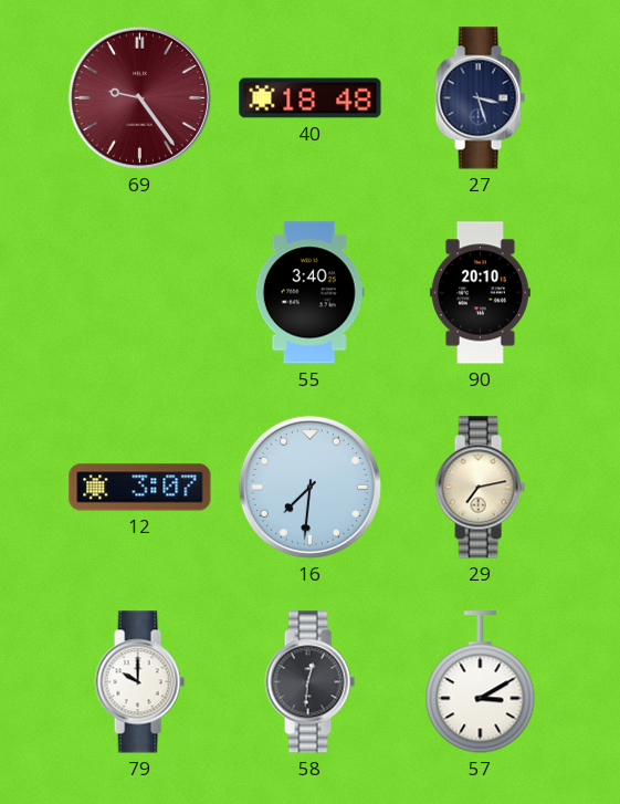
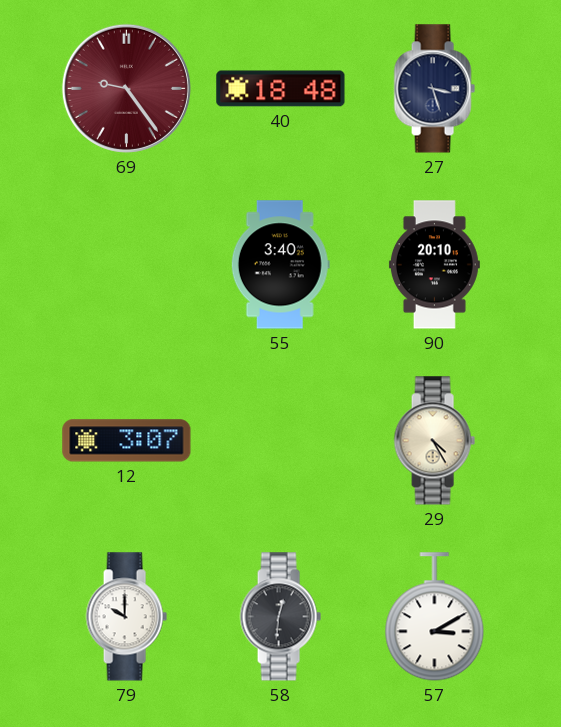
16: 7:31 -> none (309, 487)
29: 7:13 -> 4:25 (434, 441)
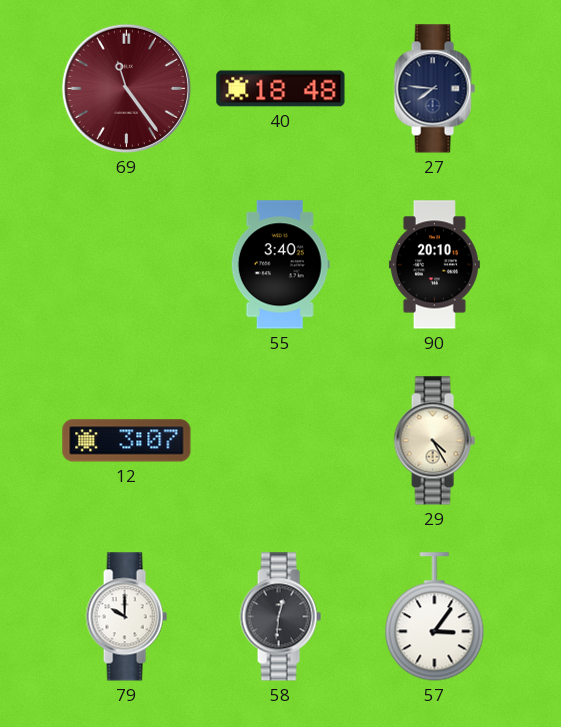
69: 9:24 -> 11:24 (126, 88)
27: 3:27 -> 7:46 (434, 89)
57: 3:10 -> 3:06 (435, 617)
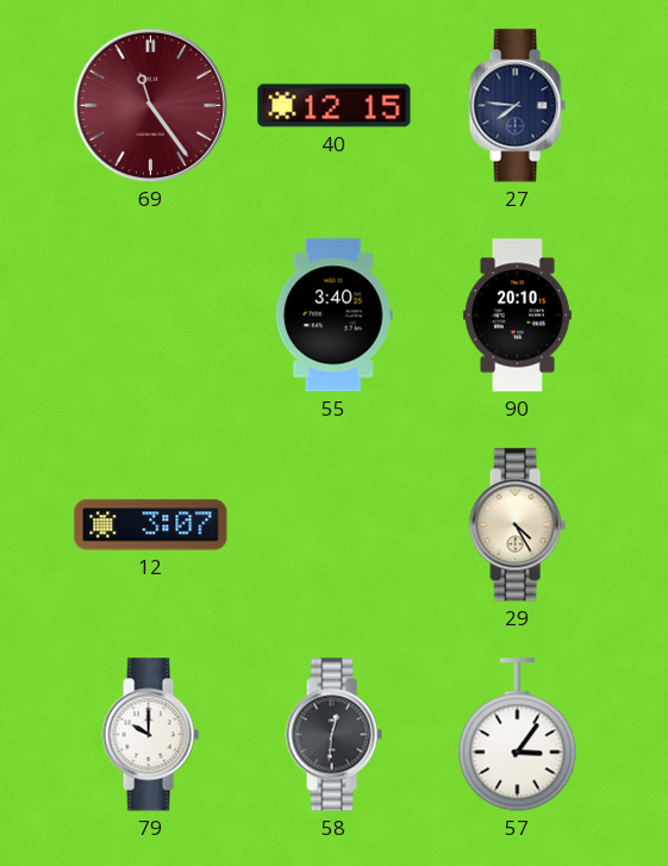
40: 18:48 -> 12:15 (335, 106)
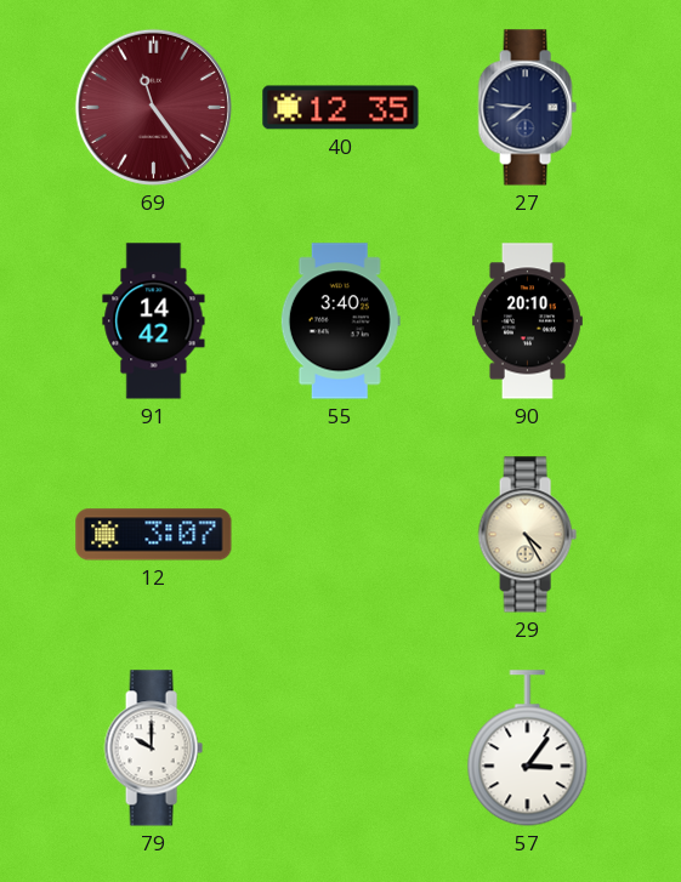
40: 12:15 -> 12:35 (341, 108)
91: none -> 14:42 (154, 321)
58: 12:31 -> none (333, 735)
